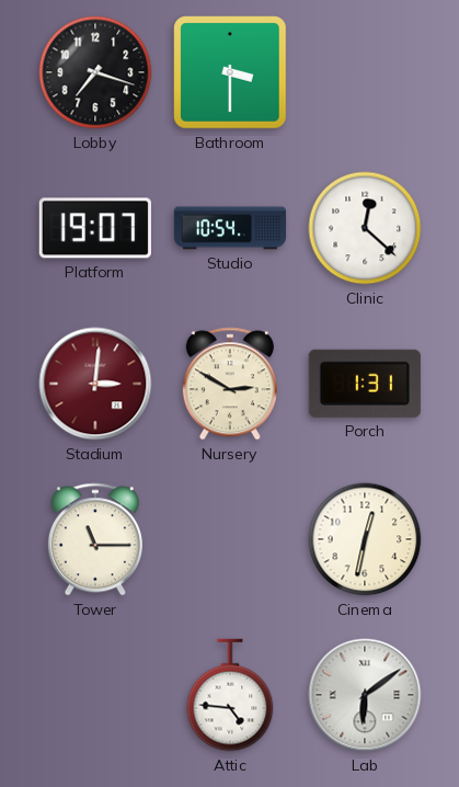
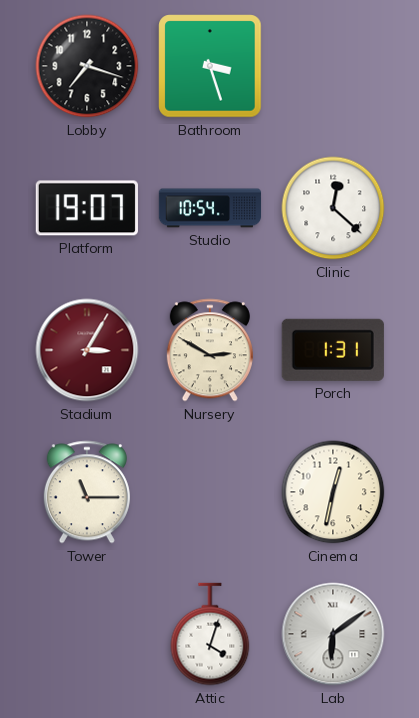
Bathroom: 3:30 -> 3:27 (210, 66)
Stadium: 3:01 -> 3:05 (87, 350)
Attic: 4:46 -> 4:03 (210, 634)
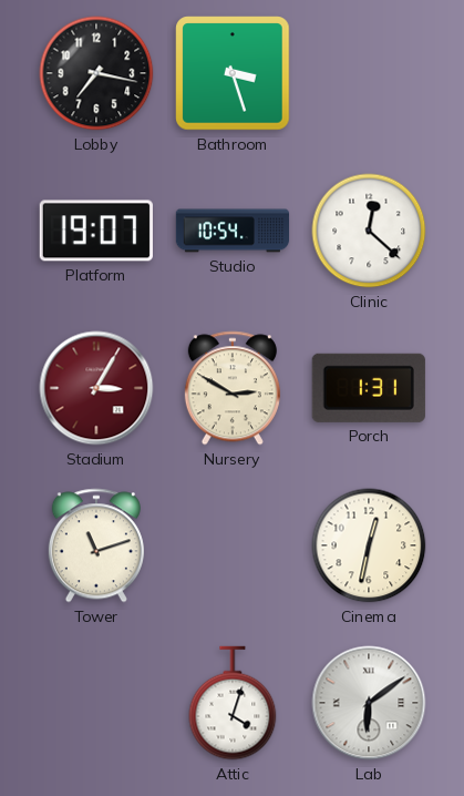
Lobby: 7:18 -> 7:17 (96, 73)
Tower: 11:15 -> 11:12 (96, 545)
